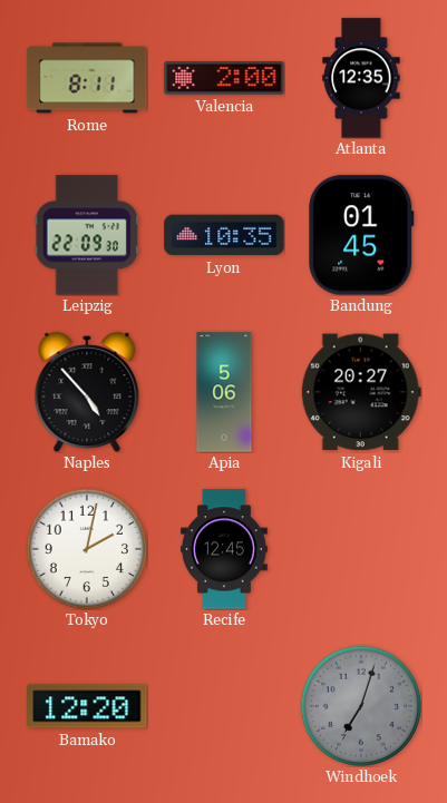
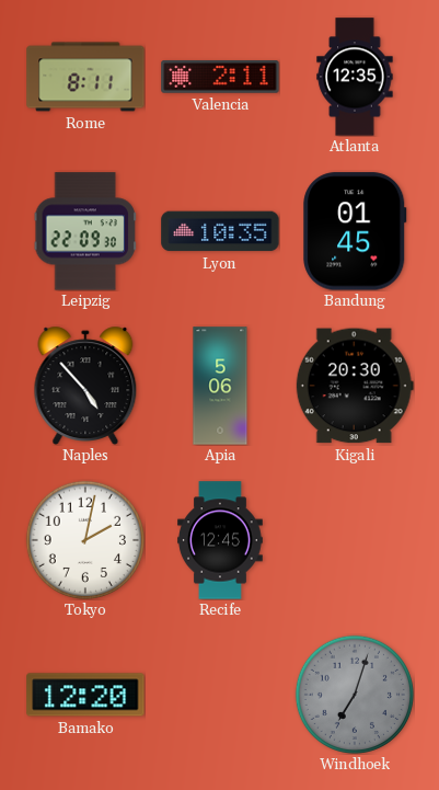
Valencia: 2:00 -> 2:11 (220, 77)
Kigali: 20:27 -> 20:30 (355, 386)
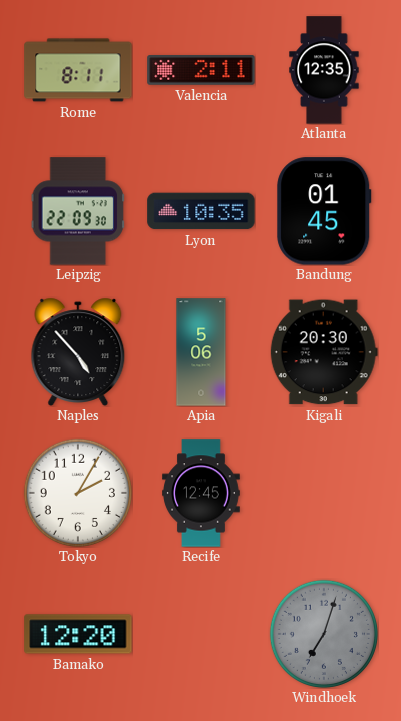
Tokyo: 2:02 -> 2:05 (78, 493)
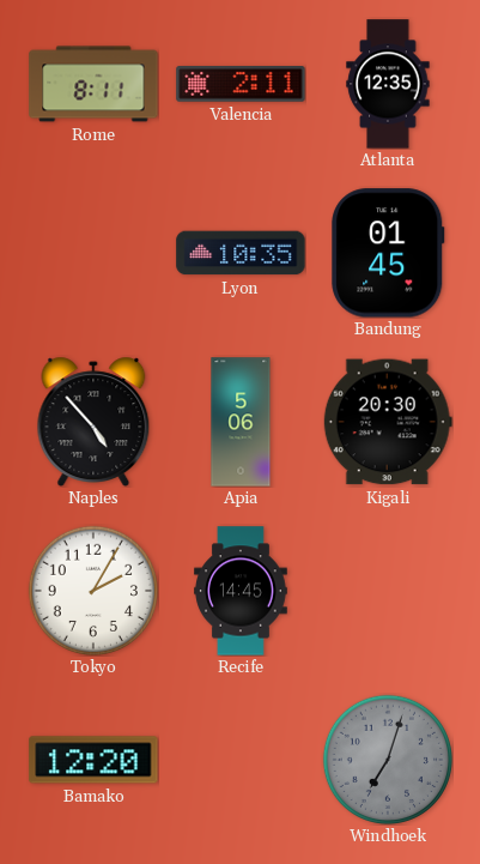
Leipzig: 22:09 -> none (77, 211)
Recife: 12:45 -> 14:45 (241, 591)
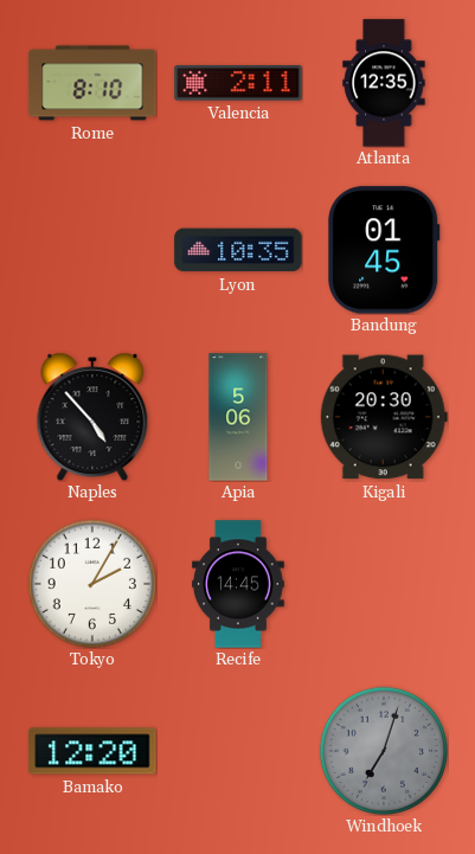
Rome: 8:11 -> 8:10 (92, 83)
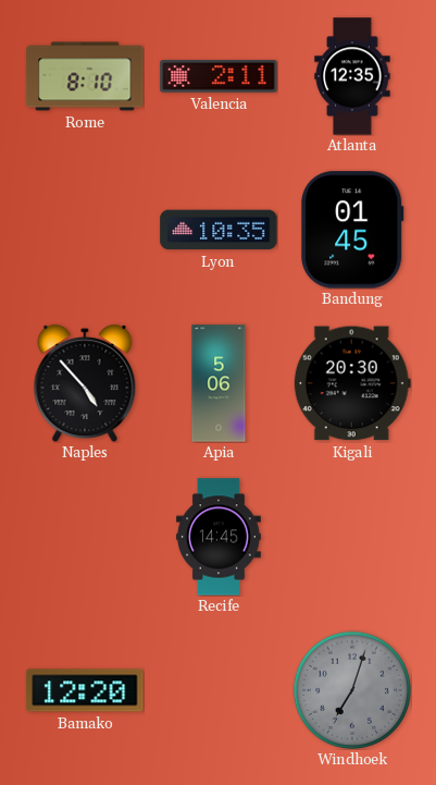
Tokyo: 2:05 -> none (92, 584)
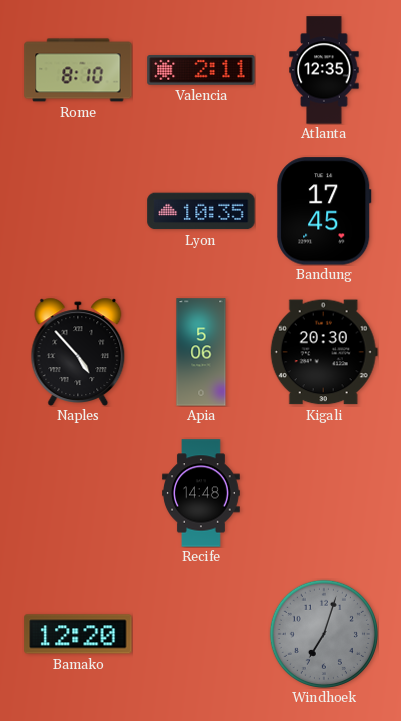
Bandung: 01:45 -> 17:45 (324, 211)
Recife: 14:45 -> 14:48 (201, 493)
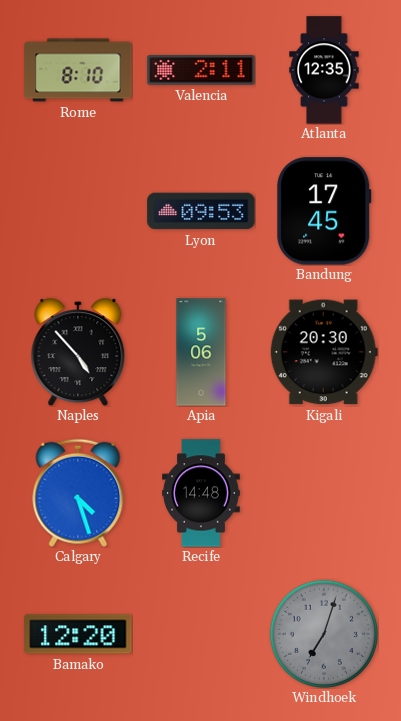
Lyon: 10:35 -> 09:53 (201, 211)
Calgary: none -> 4:27 (78, 493)
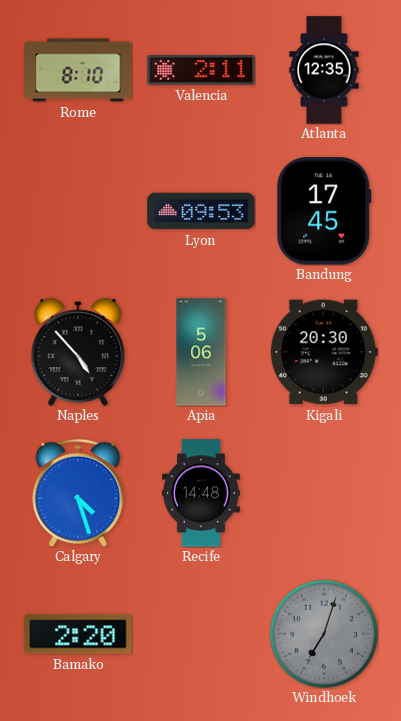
Bamako: 12:20 -> 2:20 (78, 634)
